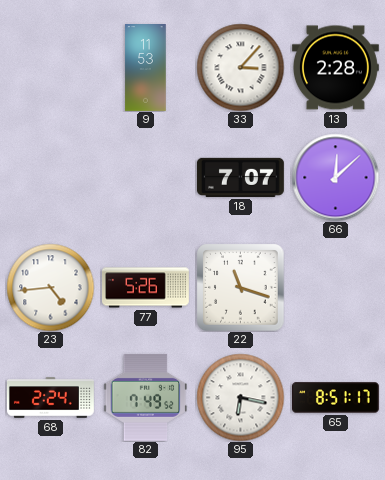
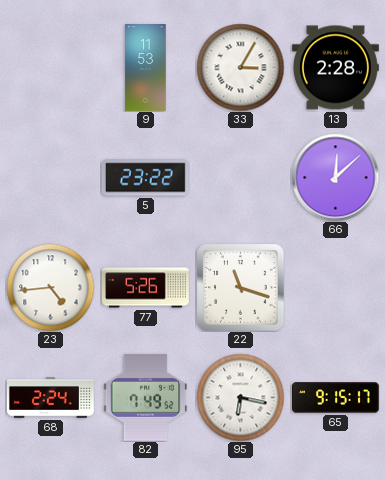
33: 3:07 -> 3:05 (240, 67)
5: none -> 23:22 (145, 178)
18: 7:07 -> none (240, 177)
65: 8:51 -> 9:15 (336, 398)
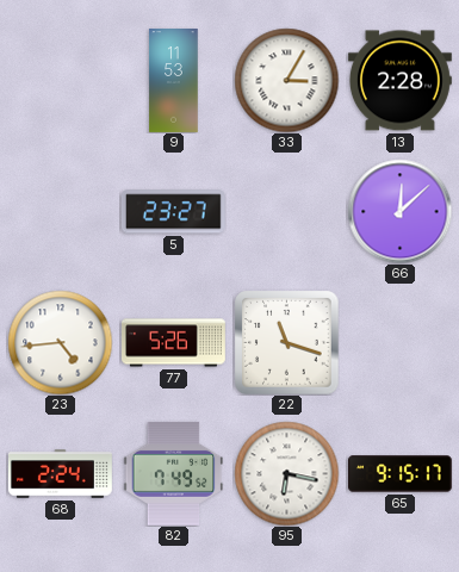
5: 23:22 -> 23:27 (173, 212)
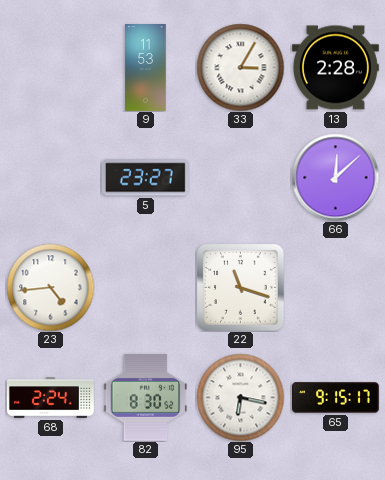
77: 5:26 -> none (174, 343)
82: 7:49 -> 8:30 (146, 397)
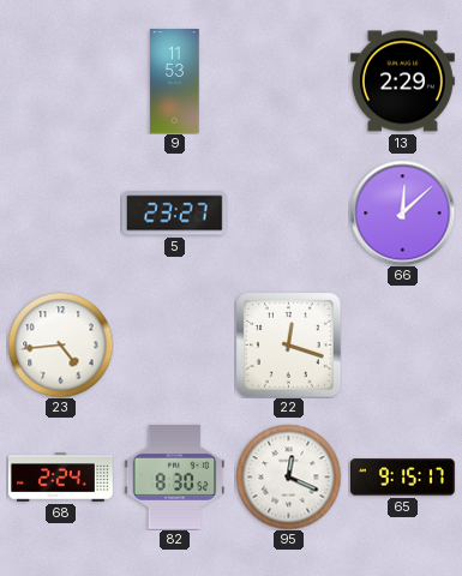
33: 3:05 -> none (240, 67)
13: 2:28 -> 2:29 (402, 82)
22: 11:18 -> 12:18 (288, 344)
95: 6:17 -> 12:19 (288, 476)
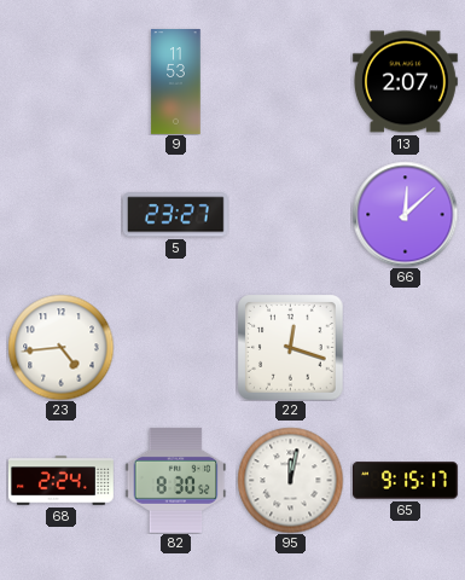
13: 2:29 -> 2:07 (405, 82)
95: 12:19 -> 12:02 (290, 480)
